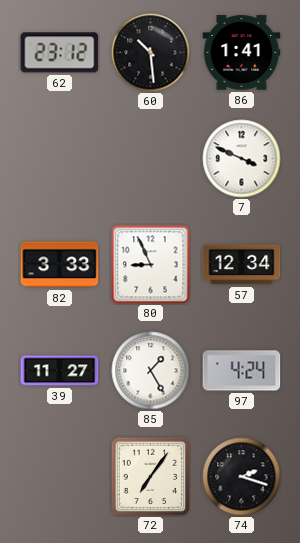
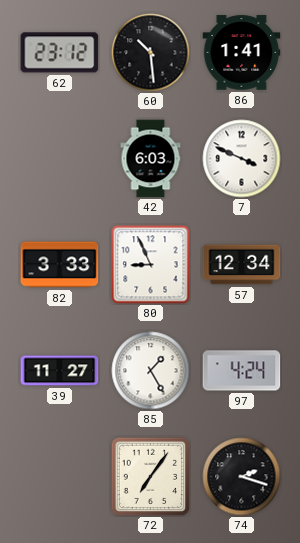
42: none -> 6:03 (151, 159)
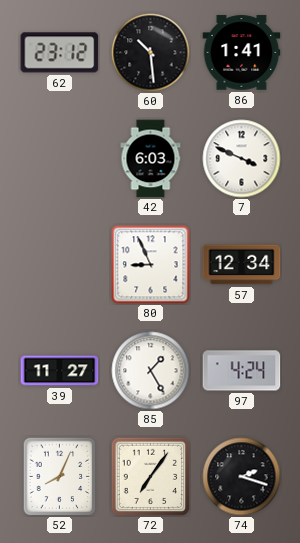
82: 3:33 -> none (60, 265)
52: none -> 8:04 (60, 476)
